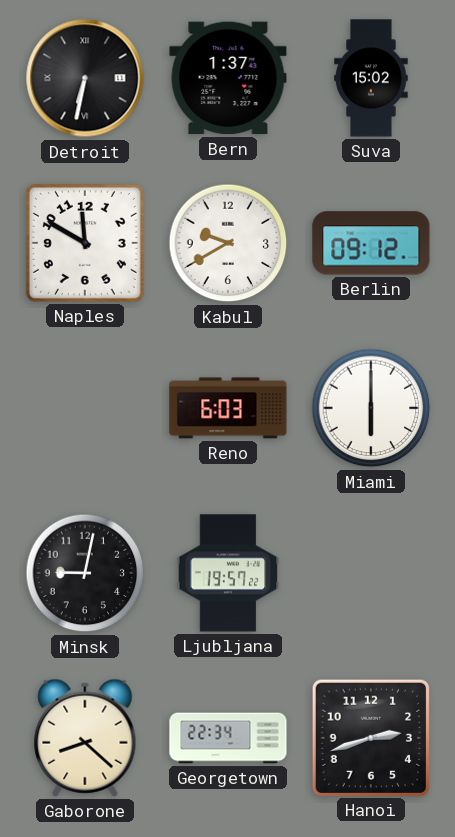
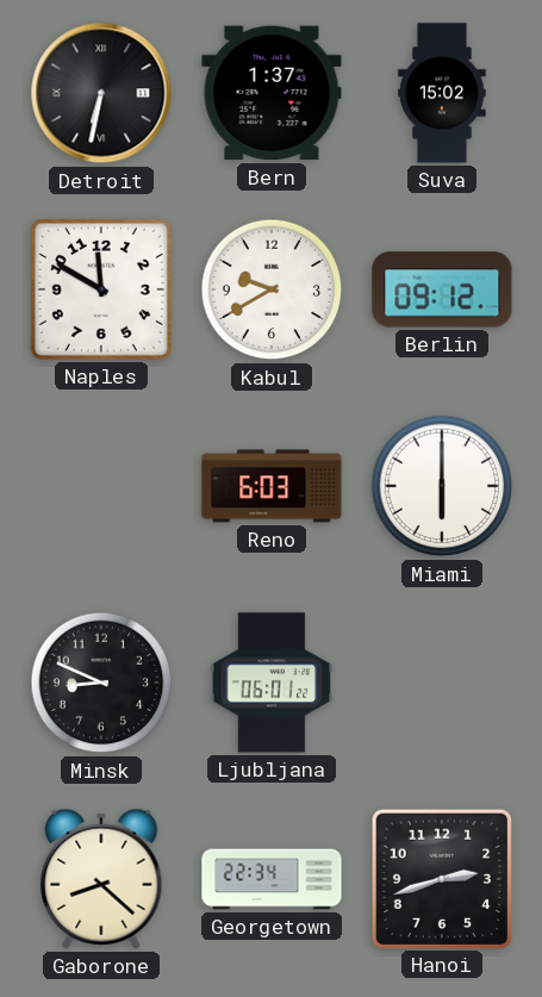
Minsk: 9:02 -> 8:49 (101, 683)
Ljubljana: 19:57 -> 06:01 (272, 683)
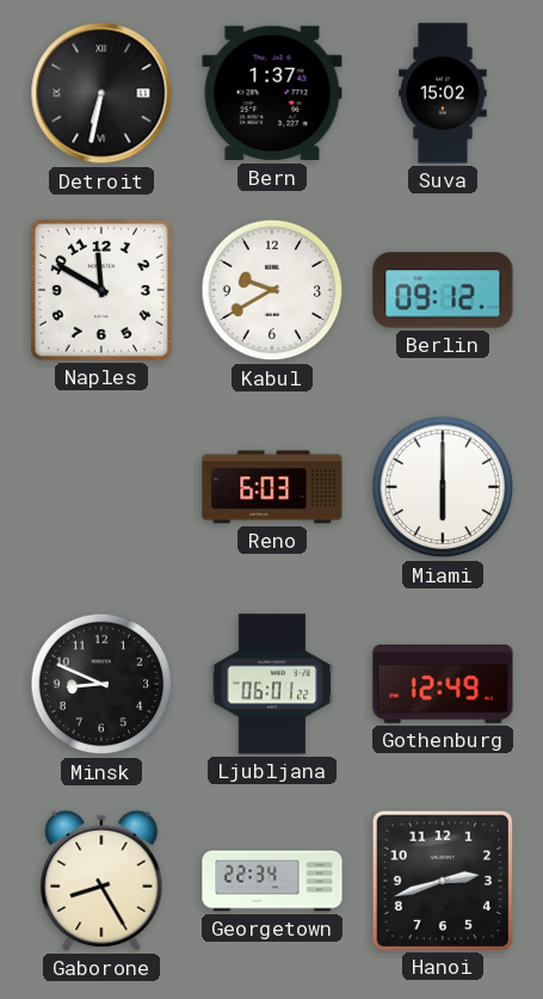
Gothenburg: none -> 12:49 (443, 685)
Gaborone: 8:22 -> 8:25 (101, 881)
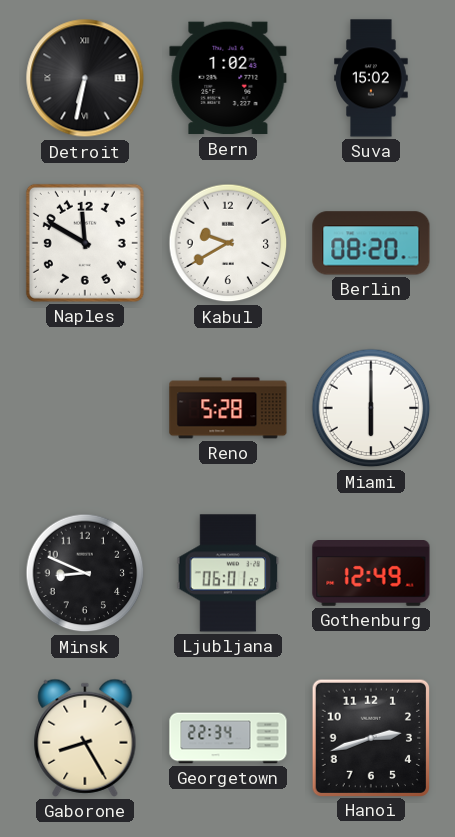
Bern: 1:37 -> 1:02 (228, 78)
Berlin: 09:12 -> 08:20 (371, 243)
Reno: 6:03 -> 5:28 (228, 408)
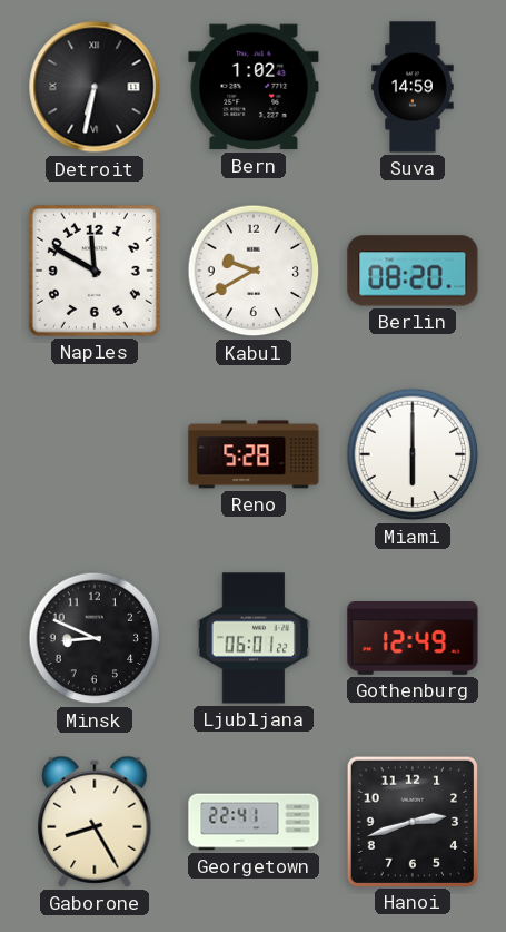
Suva: 15:02 -> 14:59 (413, 87)
Georgetown: 22:34 -> 22:41 (254, 822)
